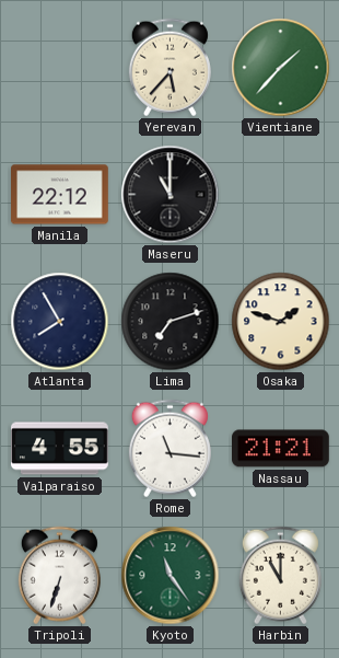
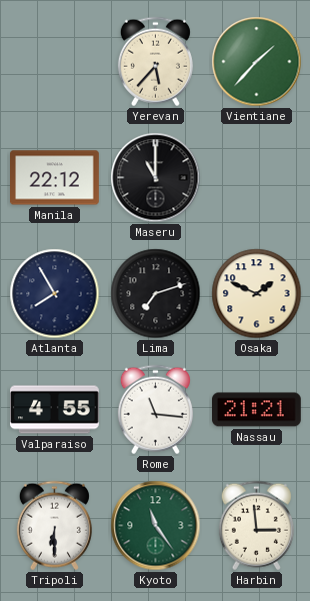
Osaka: 1:48 -> 1:49 (257, 294)
Tripoli: 6:33 -> 6:30 (54, 526)
Harbin: 11:00 -> 2:59 (256, 526)
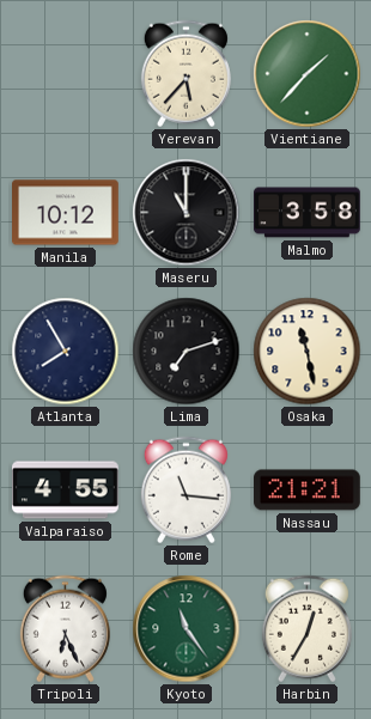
Manila: 22:12 -> 10:12 (66, 213)
Malmo: none -> 3:58 (308, 213)
Osaka: 1:49 -> 11:28 (308, 352)
Tripoli: 6:30 -> 6:26 (65, 629)
Harbin: 2:59 -> 12:35 (306, 629)
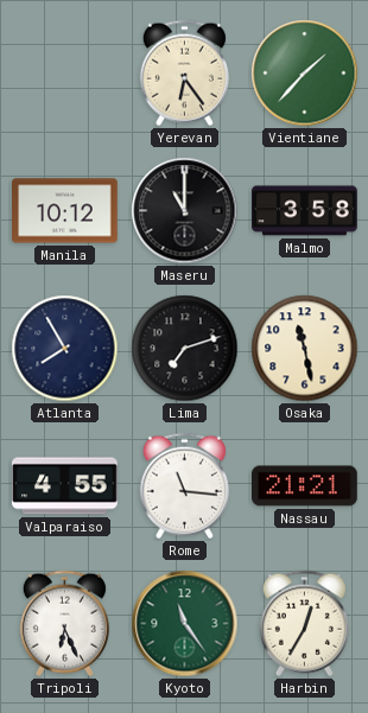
Yerevan: 5:37 -> 6:24 (184, 74)
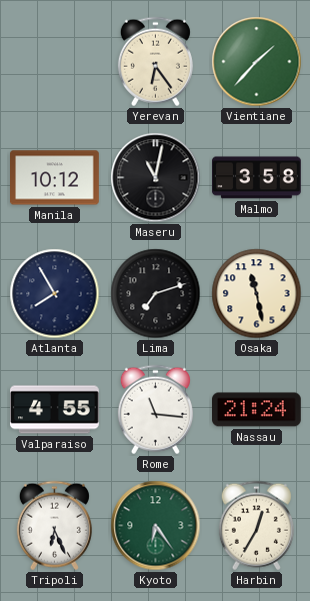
Maseru: 11:00 -> 11:02 (156, 178)
Nassau: 21:21 -> 21:24 (257, 410)
Kyoto: 11:24 -> 6:24 (156, 526)
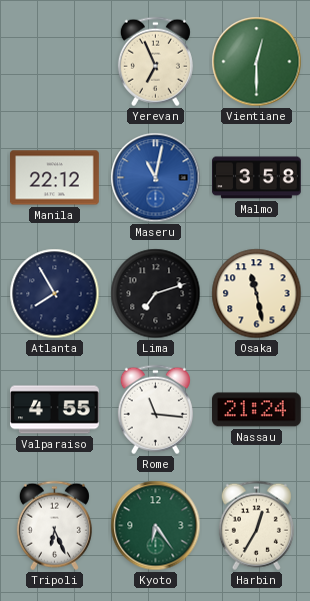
Yerevan: 6:24 -> 6:56 (155, 62)
Vientiane: 1:37 -> 12:30 (257, 62)
Manila: 10:12 -> 22:12 (55, 178)
Maseru dial: black -> blue (156, 178)
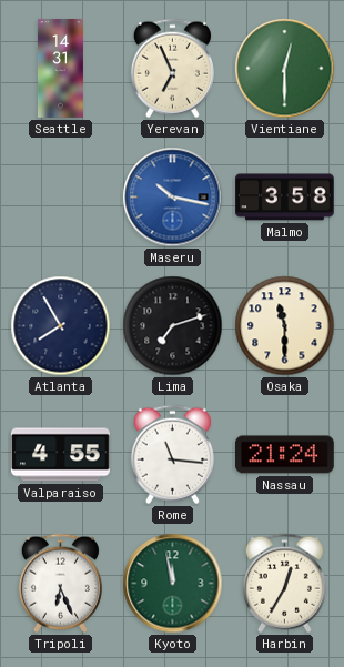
Seattle: none -> 14:31 (60, 69)
Manila: 22:12 -> none (55, 178)
Maseru: 11:02 -> 10:17 (173, 198)
Osaka: 11:28 -> 11:30 (285, 326)
Kyoto: 6:24 -> 11:58 (173, 584)
